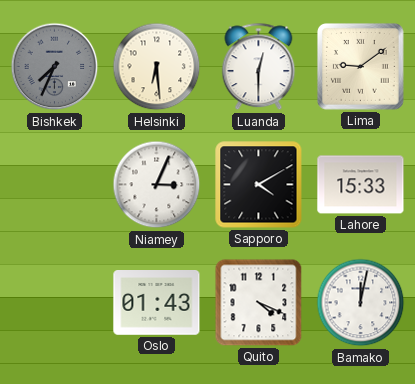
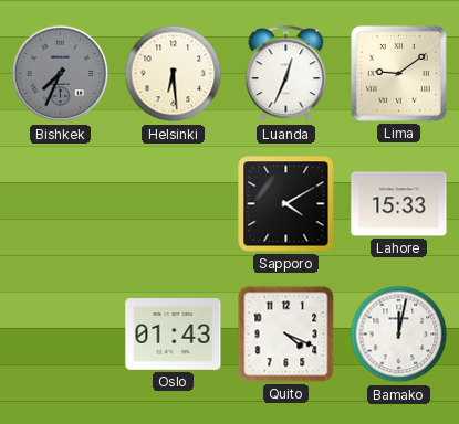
Luanda: 12:30 -> 12:34 (286, 74)
Niamey: 3:04 -> none (157, 185)
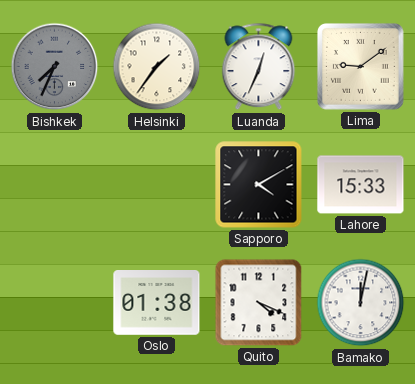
Helsinki: 6:29 -> 1:36 (157, 67)
Oslo: 01:43 -> 01:38 (157, 303)
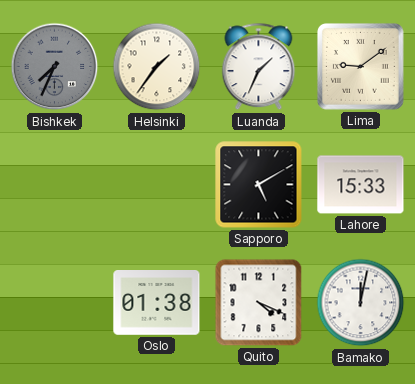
Luanda: 12:34 -> 1:34 (259, 67)
Sapporo: 4:10 -> 5:10 (259, 185)
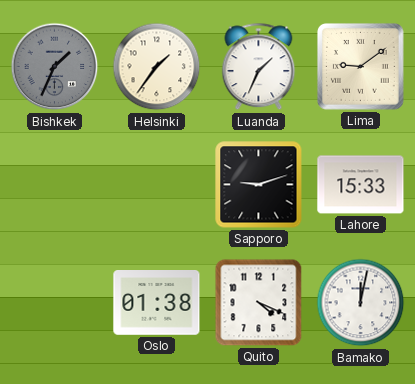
Bishkek: 7:34 -> 1:34 (55, 67)
Sapporo: 5:10 -> 9:12 (259, 185)
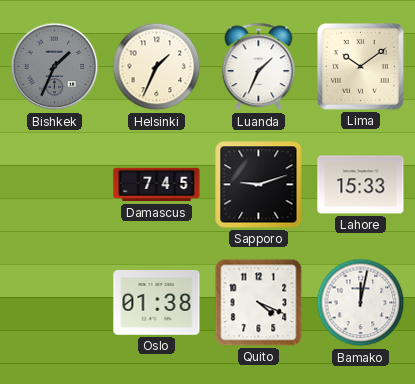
Helsinki: 1:36 -> 1:34 (157, 67)
Lima: 9:09 -> 10:09 (361, 67)
Damascus: none -> 7:45 (157, 185)
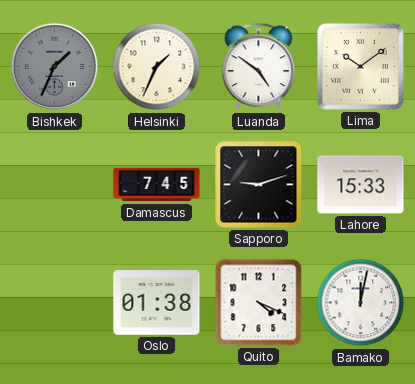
Luanda: 1:34 -> 4:51 (259, 67)
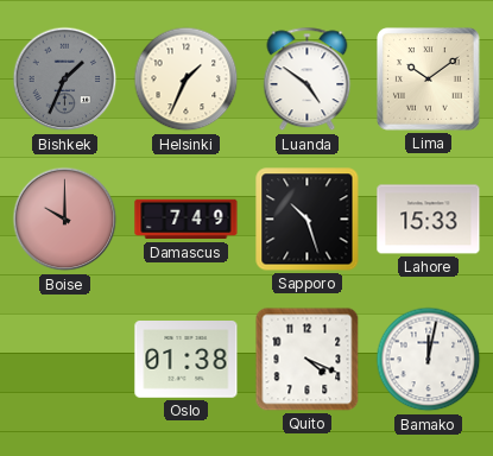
Boise: none -> 10:00 (65, 220)
Damascus: 7:45 -> 7:49 (187, 220)
Sapporo: 9:12 -> 10:27 (308, 220)
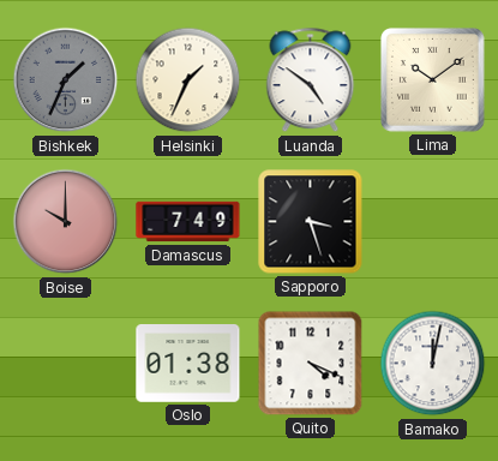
Sapporo: 10:27 -> 3:27 (311, 222)
Lahore: 15:33 -> none (429, 220)
